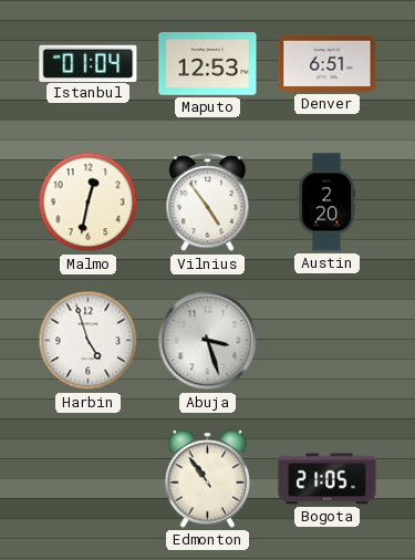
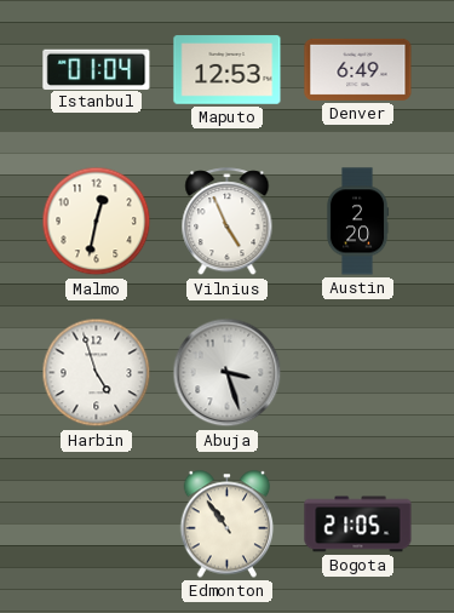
Denver: 6:51 -> 6:49 (358, 69)
Vilnius: 4:54 -> 4:56 (228, 222)
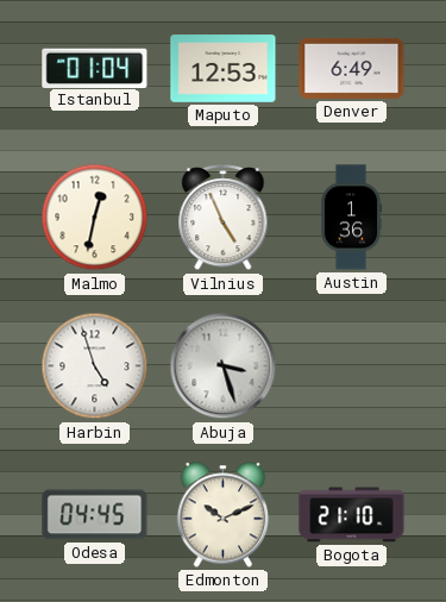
Austin: 2:20 -> 1:36 (351, 218)
Odesa: none -> 04:45 (95, 515)
Edmonton: 10:54 -> 10:11 (224, 515)
Bogota: 21:05 -> 21:10 (352, 515)
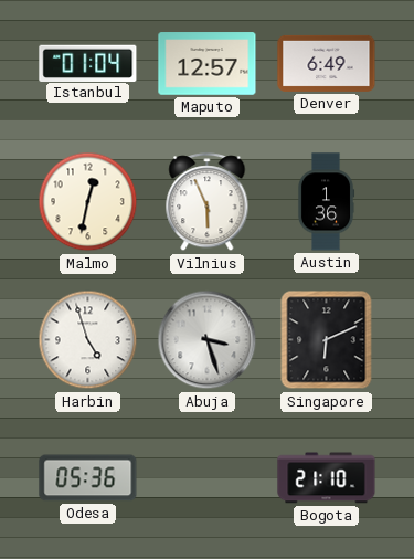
Maputo: 12:53 -> 12:57 (208, 64)
Vilnius: 4:56 -> 5:56 (208, 202)
Singapore: none -> 6:11 (327, 340)
Odesa: 04:45 -> 05:36 (88, 478)
Edmonton: 10:11 -> none (224, 515)
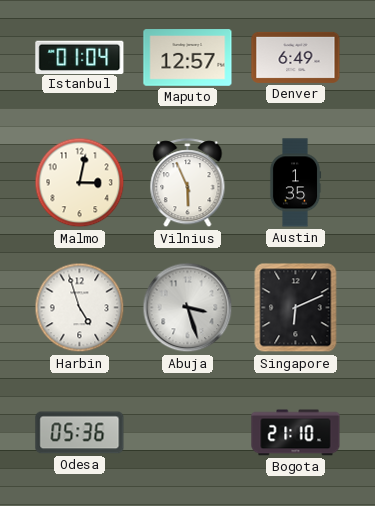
Malmo: 12:32 -> 3:02 (80, 183)
Austin: 1:36 -> 1:35 (295, 183)
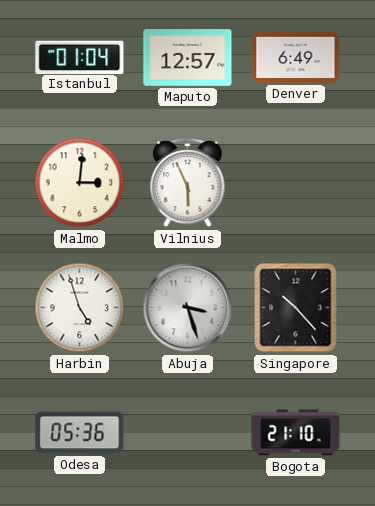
Malmo: 3:02 -> 3:01 (80, 183)
Austin: 1:35 -> none (295, 183)
Singapore: 6:11 -> 10:23 (296, 308)
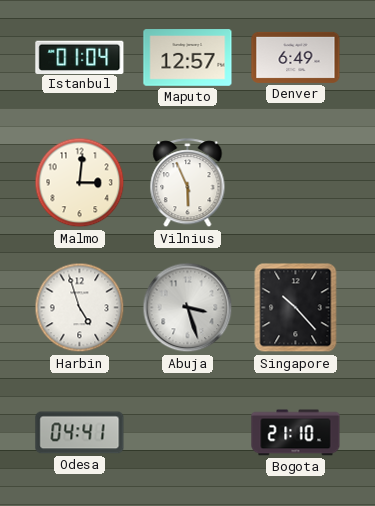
Odesa: 05:36 -> 04:41 (80, 433)
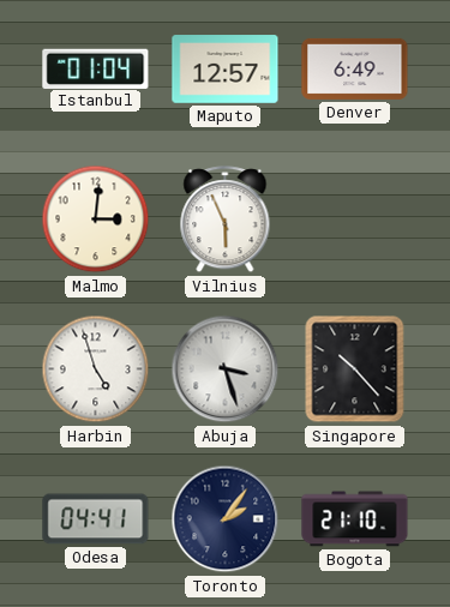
Toronto: none -> 2:06 (226, 519)
